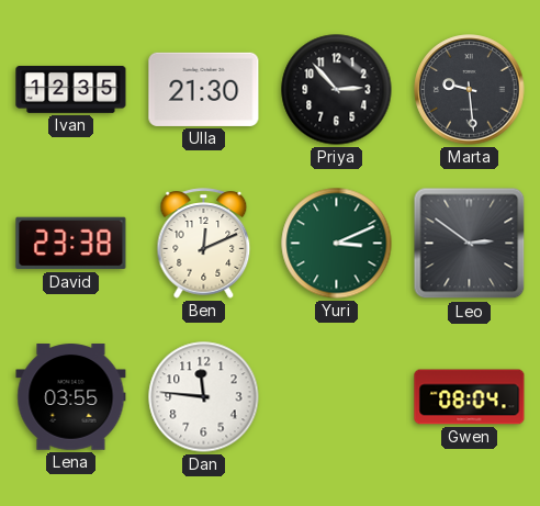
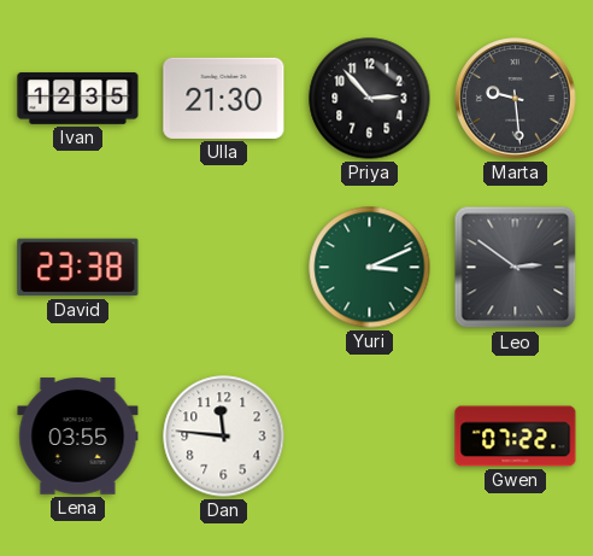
Ben: 12:11 -> none (204, 244)
Gwen: 08:04 -> 07:22 (516, 437)
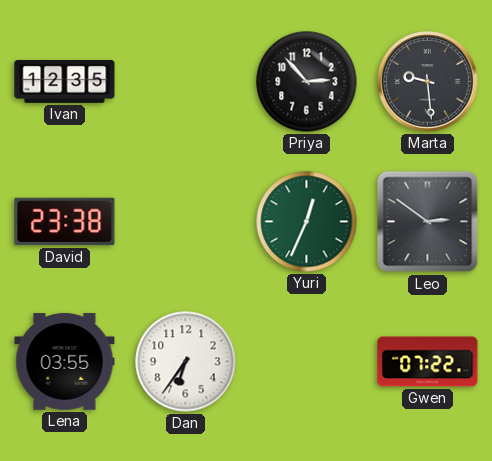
Ulla: 21:30 -> none (224, 98)
Yuri: 3:11 -> 12:34 (307, 222)
Dan: 11:46 -> 6:36 (186, 362)
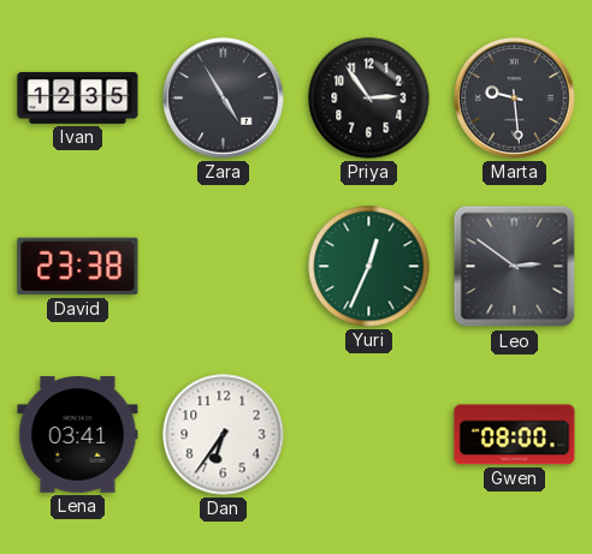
Zara: none -> 4:55 (224, 99)
Priya: 2:53 -> 2:54 (369, 99)
Lena: 03:55 -> 03:41 (78, 435)
Gwen: 07:22 -> 08:00 (515, 435)
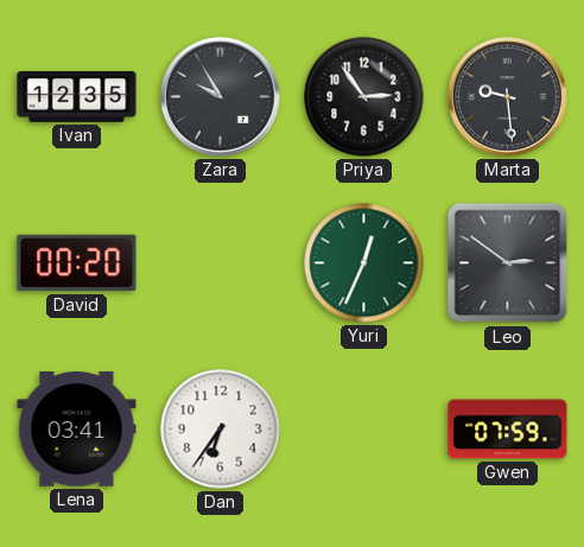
Zara: 4:55 -> 9:55 (221, 97)
David: 23:38 -> 00:20 (77, 263)
Gwen: 08:00 -> 07:59 (508, 430)
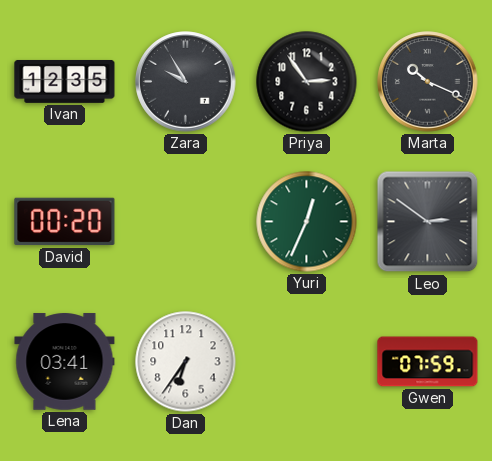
Marta: 9:29 -> 10:19 (428, 82)
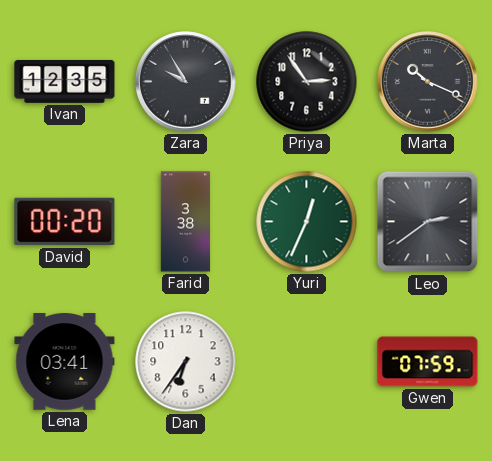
Farid: none -> 3:38 (186, 222)
Leo: 2:51 -> 2:39 (428, 222)
